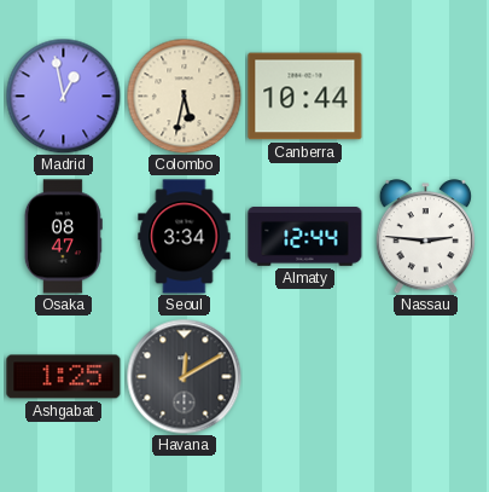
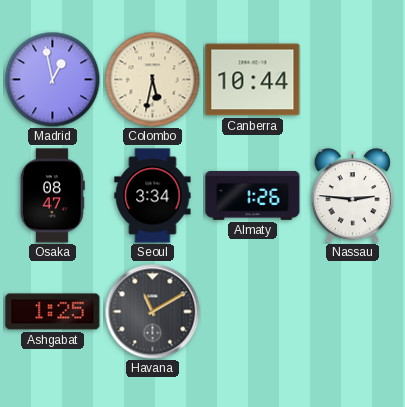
Almaty: 12:44 -> 1:26 (253, 196)
Havana: 12:10 -> 11:10 (152, 311)
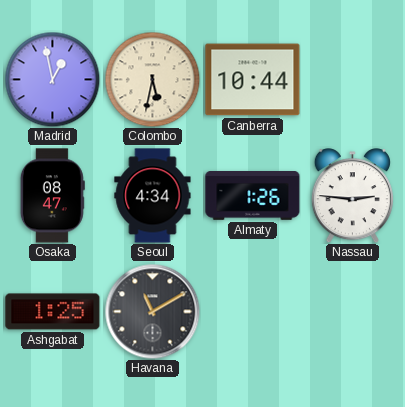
Seoul: 3:34 -> 4:34 (153, 196)
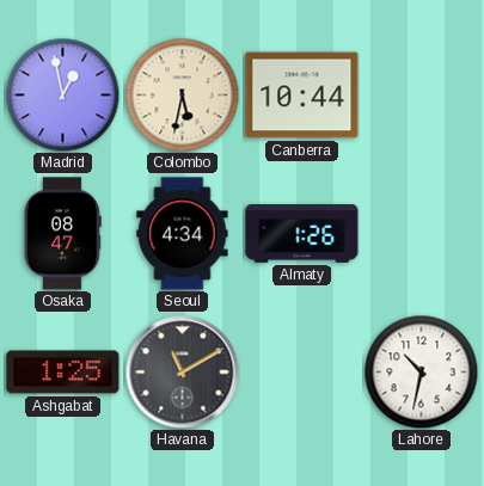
Nassau: 2:46 -> none (352, 196)
Lahore: none -> 10:32 (421, 371)
